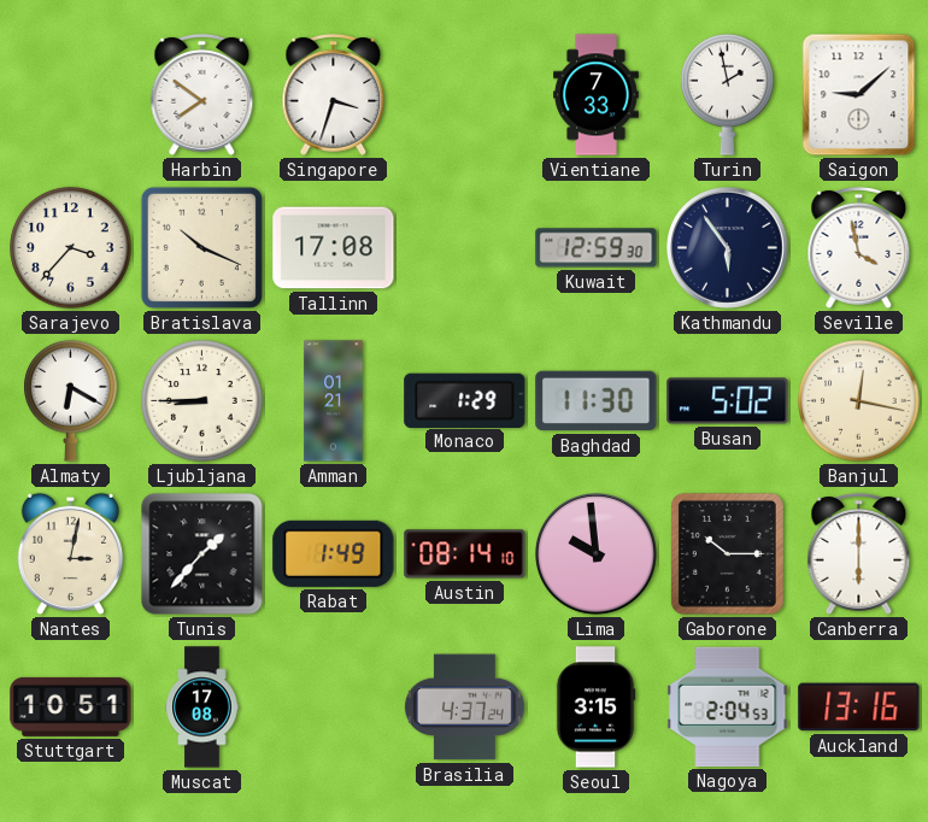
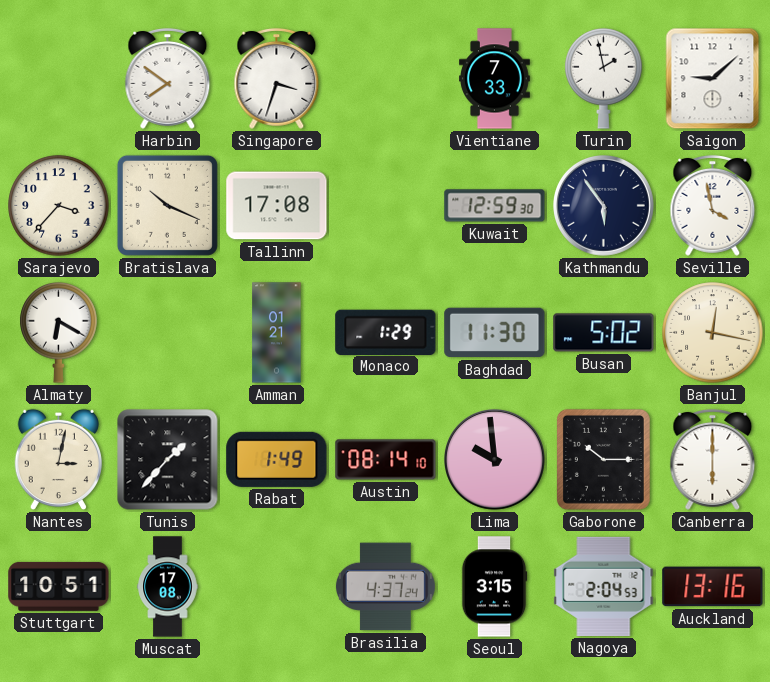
Ljubljana: 8:45 -> none (202, 401)
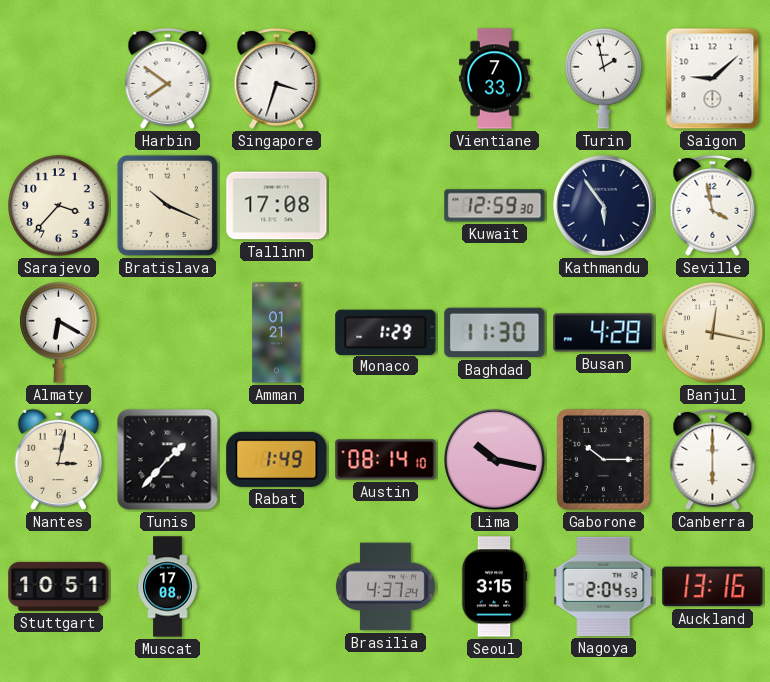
Busan: 5:02 -> 4:28 (604, 333)
Lima: 9:59 -> 10:17 (495, 460)
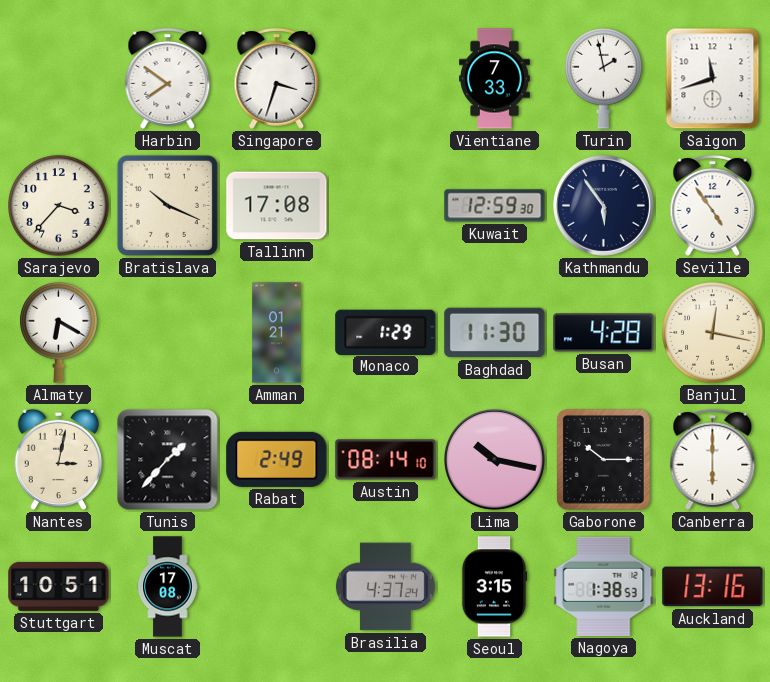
Saigon: 9:08 -> 11:42 (713, 79)
Seville: 3:58 -> 4:54 (713, 206)
Rabat: 1:49 -> 2:49 (277, 459)
Nagoya: 2:04 -> 1:38 (604, 586)
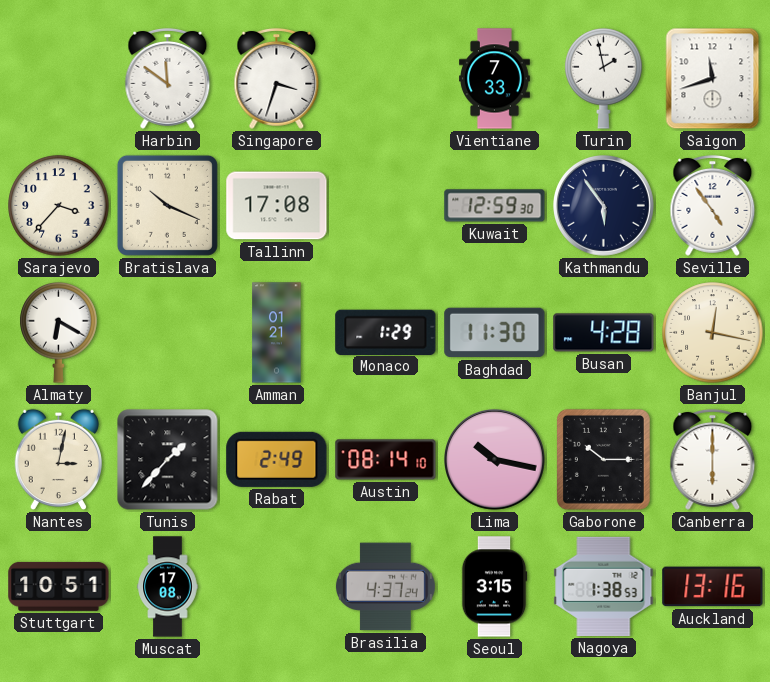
Harbin: 7:51 -> 11:51 (168, 79)
